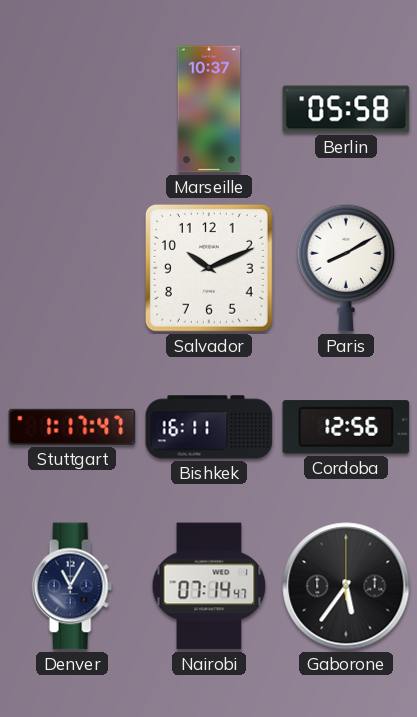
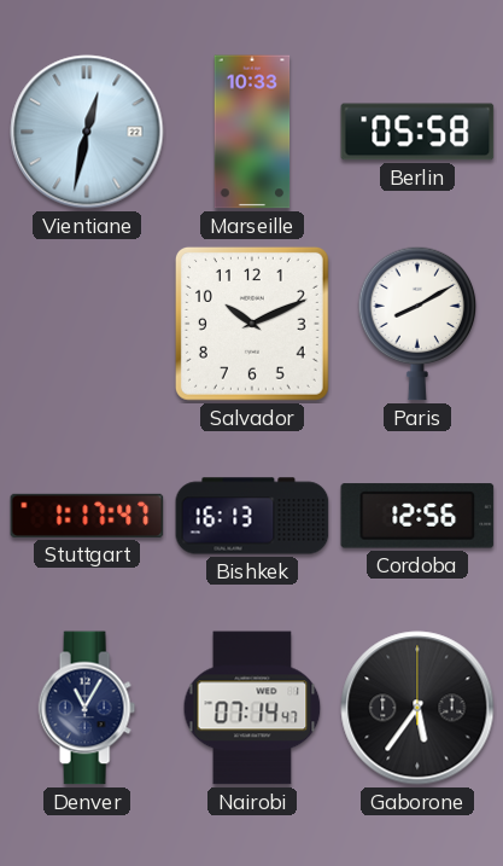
Vientiane: none -> 12:32 (87, 132)
Marseille: 10:37 -> 10:33 (252, 132)
Bishkek: 16:11 -> 16:13 (252, 516)
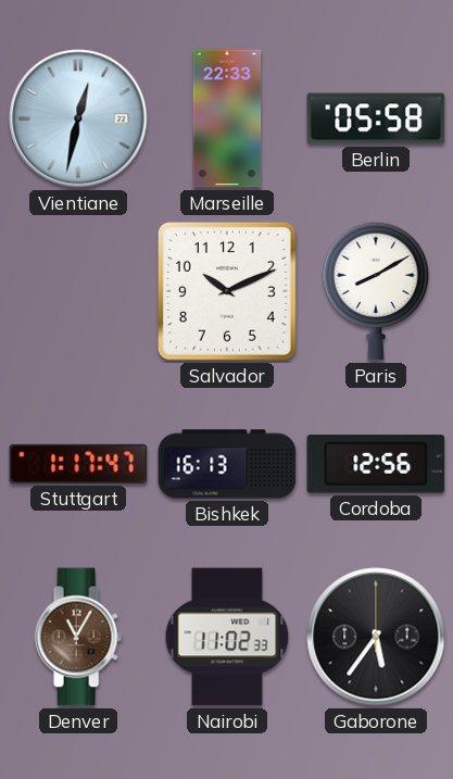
Marseille: 10:33 -> 22:33 (227, 118)
Denver dial: navy -> brown (78, 637)
Nairobi: 07:14 -> 11:02 (227, 637)
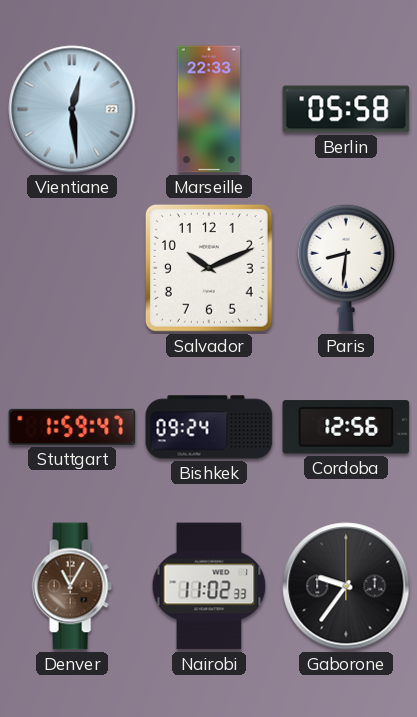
Vientiane: 12:32 -> 12:29 (72, 109)
Paris: 8:10 -> 8:31 (346, 268)
Stuttgart: 1:17 -> 1:59 (72, 427)
Bishkek: 16:13 -> 09:24 (209, 427)
Gaborone: 5:36 -> 9:36 (346, 586)
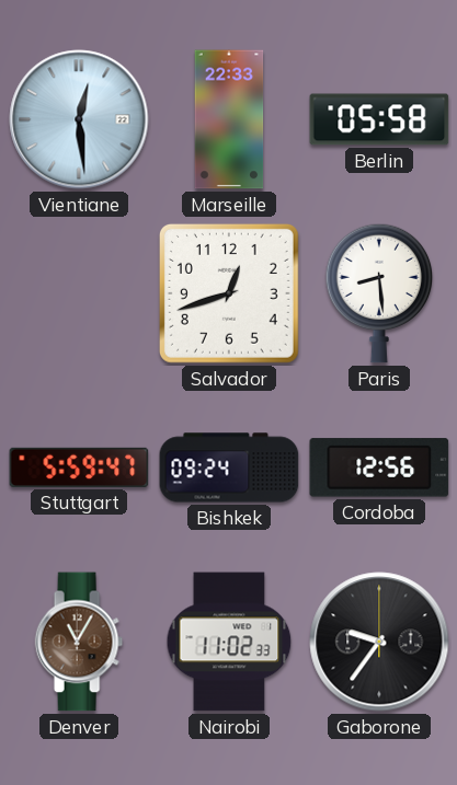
Salvador: 10:11 -> 12:42 (229, 293)
Paris: 8:31 -> 8:29 (379, 293)
Stuttgart: 1:59 -> 5:59 (79, 467)
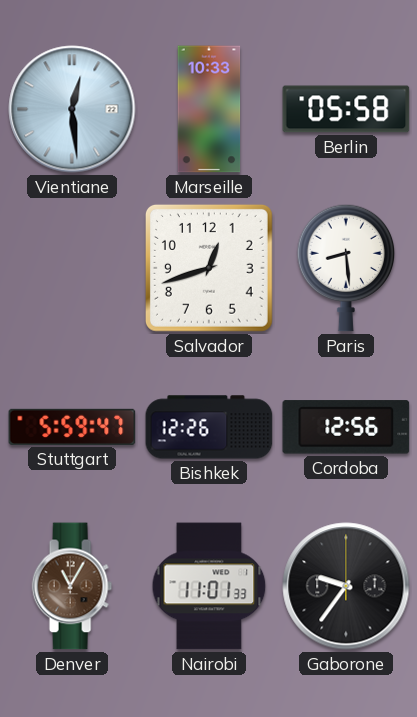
Marseille: 22:33 -> 10:33 (209, 109)
Bishkek: 09:24 -> 12:26 (209, 427)
Nairobi: 11:02 -> 11:01 (209, 586)
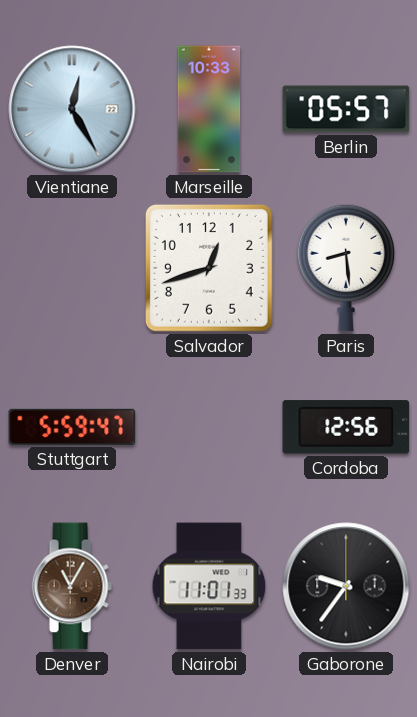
Vientiane: 12:29 -> 12:25 (72, 109)
Berlin: 05:58 -> 05:57 (346, 109)
Bishkek: 12:26 -> none (209, 427)
